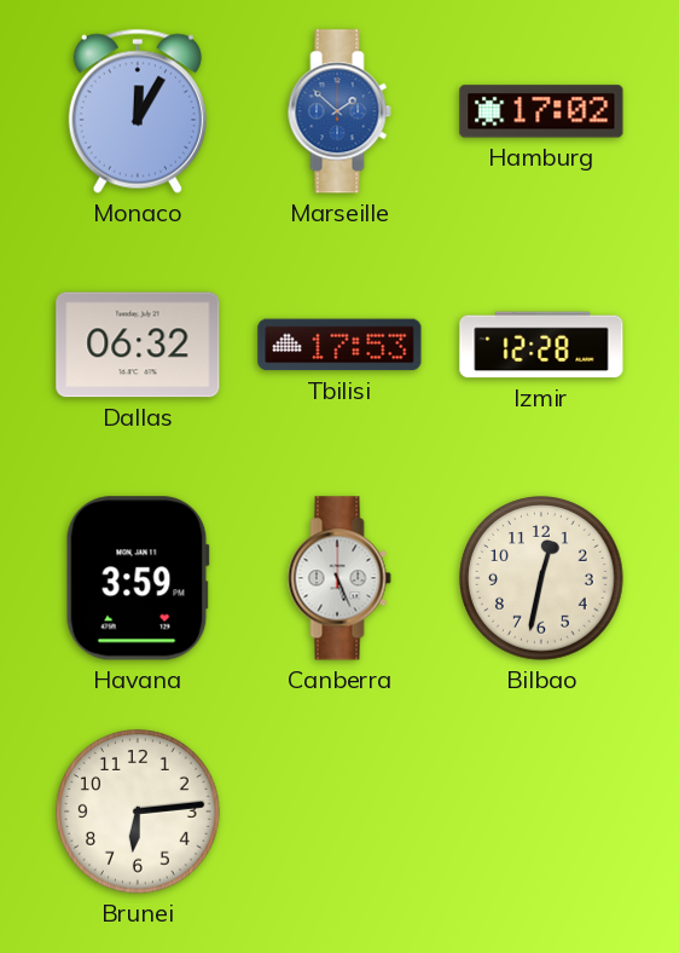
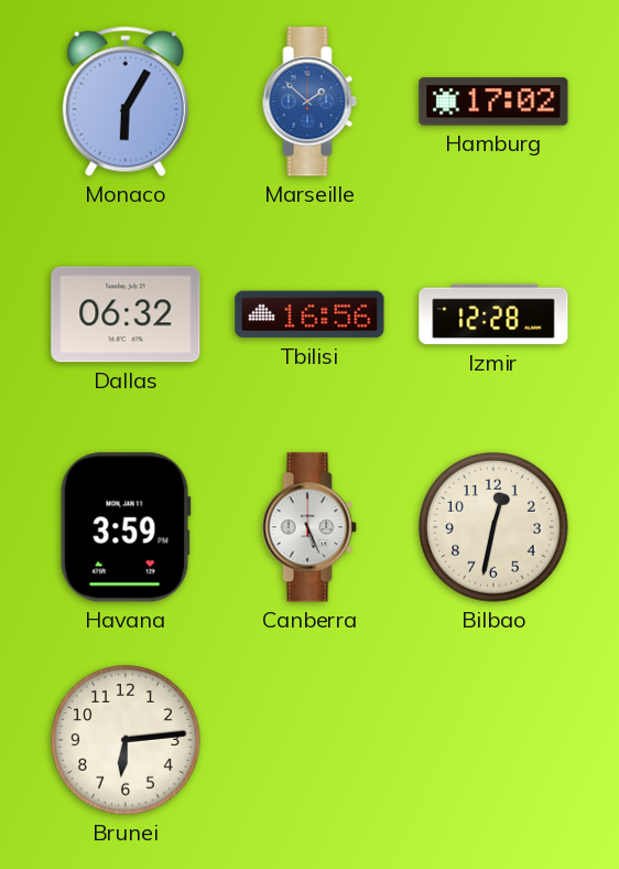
Monaco: 12:05 -> 6:05 (126, 101)
Tbilisi: 17:53 -> 16:56 (309, 314)
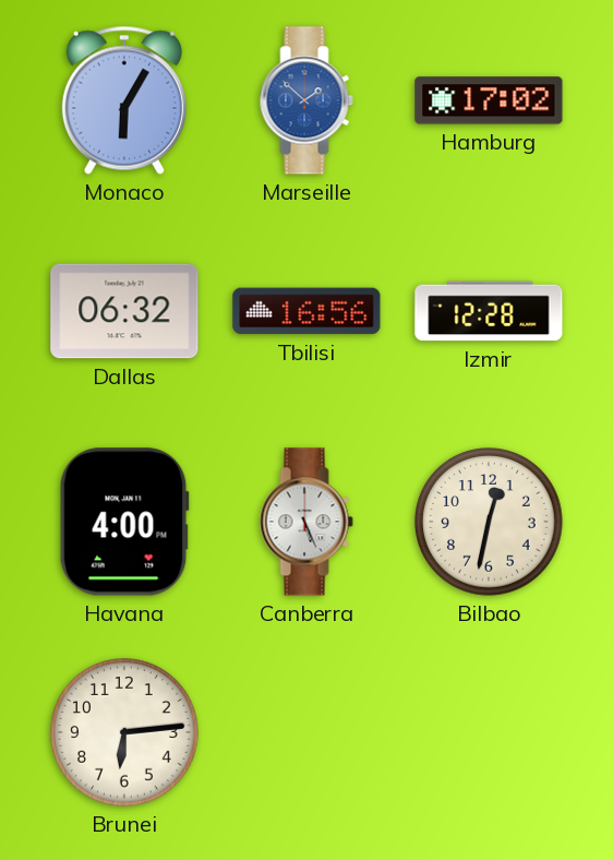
Havana: 3:59 -> 4:00 (124, 522)
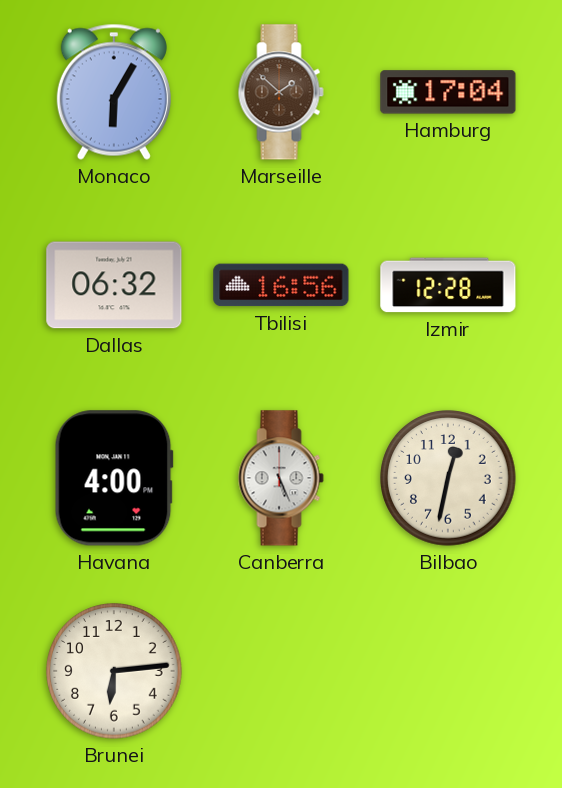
Marseille dial: blue -> brown (281, 92)
Hamburg: 17:02 -> 17:04 (448, 92)
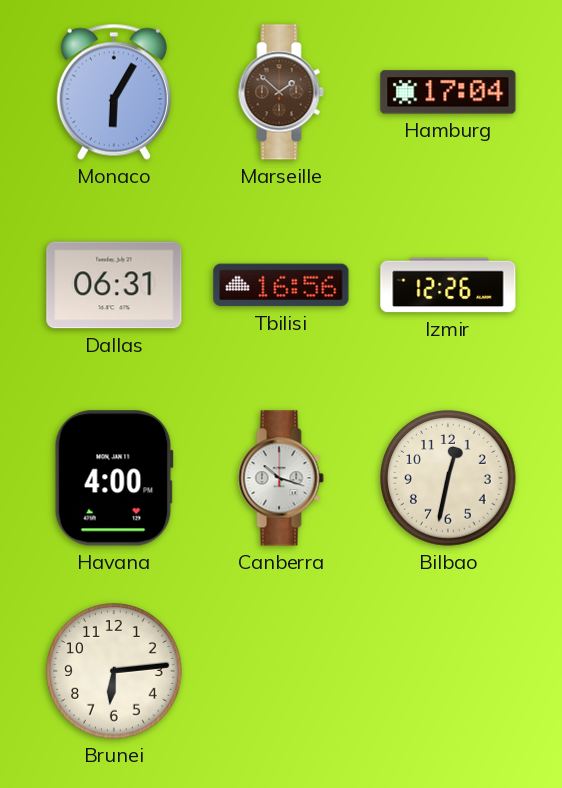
Dallas: 06:32 -> 06:31 (114, 285)
Izmir: 12:28 -> 12:26 (448, 285)
Canberra: 5:26 -> 10:18 (281, 478)
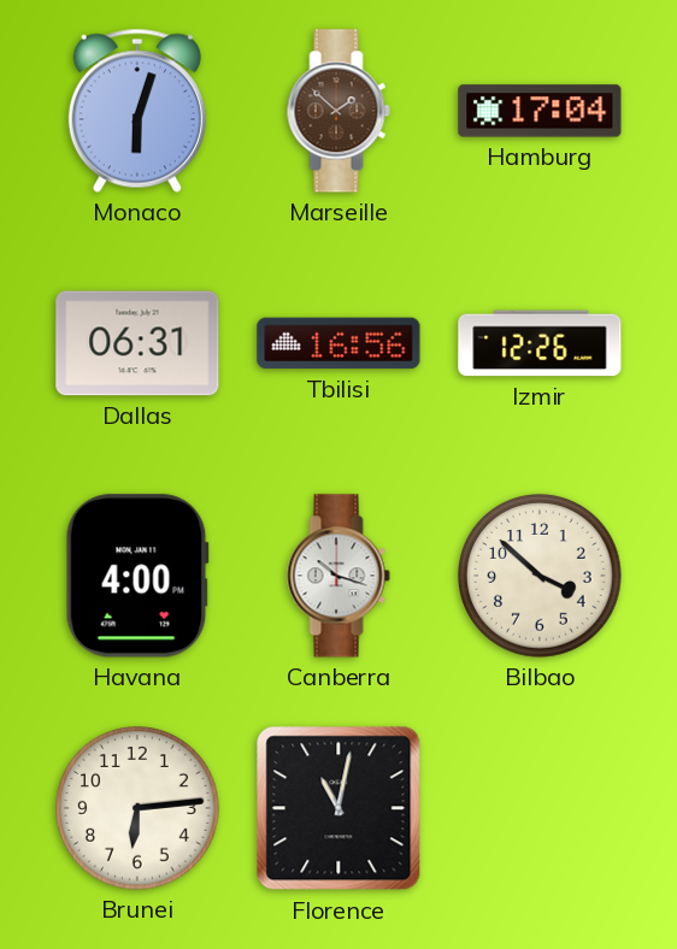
Monaco: 6:05 -> 6:03 (137, 111)
Bilbao: 12:32 -> 3:52 (540, 576)
Florence: none -> 11:02 (338, 808)
